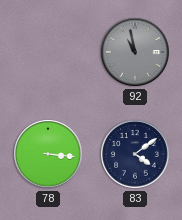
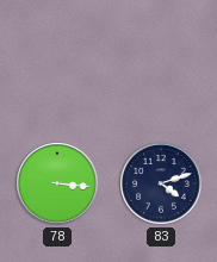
92: 10:58 -> none (135, 52)
83: 4:09 -> 4:12 (161, 183)
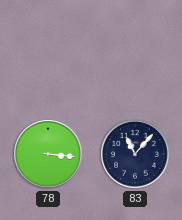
83: 4:12 -> 11:07 (135, 154)
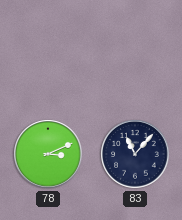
78: 3:16 -> 3:11 (48, 154)
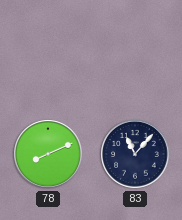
78: 3:11 -> 8:11 (48, 154)
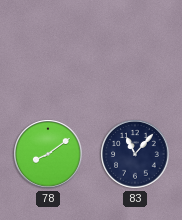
78: 8:11 -> 8:09 (48, 154)
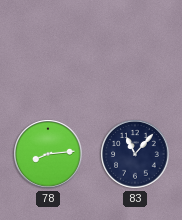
78: 8:09 -> 8:14 (48, 154)
